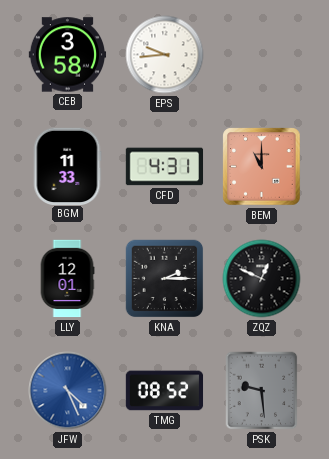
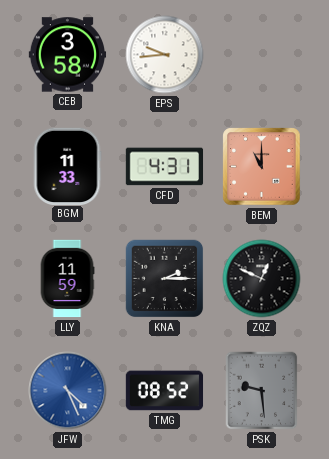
LLY: 12:01 -> 11:59 (67, 279)
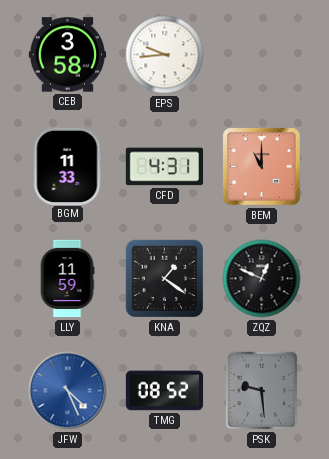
KNA: 2:15 -> 1:21 (165, 279)
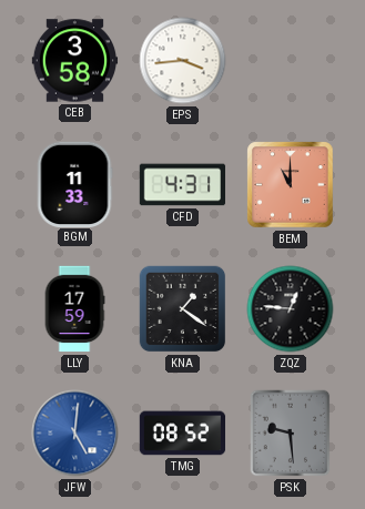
EPS: 9:44 -> 3:44 (183, 61)
LLY: 11:59 -> 17:59 (74, 309)
ZQZ: 12:49 -> 12:46 (291, 309)
JFW: 4:26 -> 5:01 (75, 434)
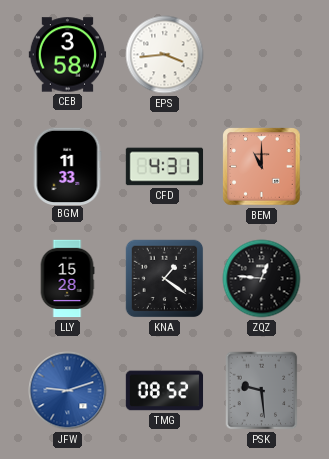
LLY: 17:59 -> 15:28 (67, 279)
JFW: 5:01 -> 9:12 (68, 391)
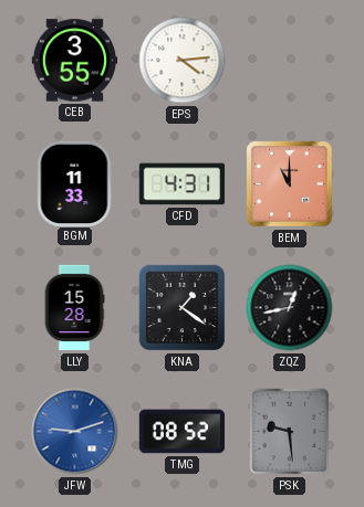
CEB: 3:58 -> 3:55 (75, 61)
EPS: 3:44 -> 4:14 (183, 61)
ZQZ: 12:46 -> 12:43 (290, 308)
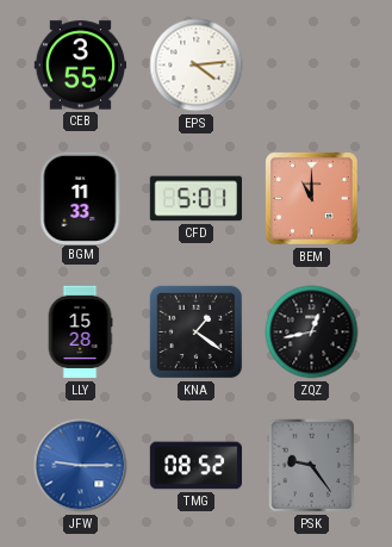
CFD: 4:31 -> 5:01 (197, 199)
JFW: 9:12 -> 9:15 (81, 466)
PSK: 9:29 -> 9:24 (312, 466)
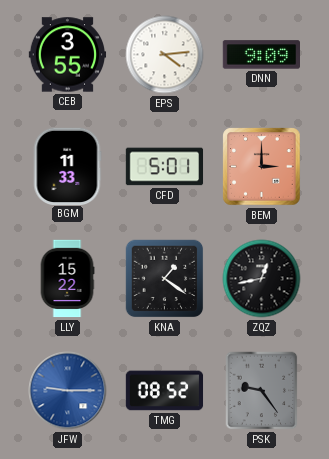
DNN: none -> 9:09 (261, 55)
BEM: 11:00 -> 3:00 (262, 167)
LLY: 15:28 -> 15:22 (67, 279)
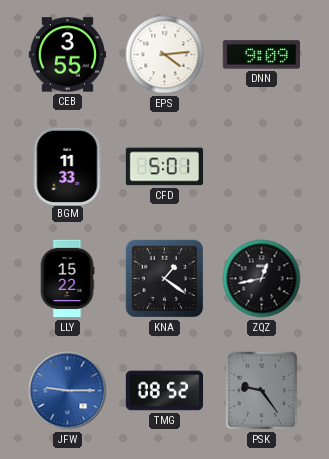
BEM: 3:00 -> none (262, 167)
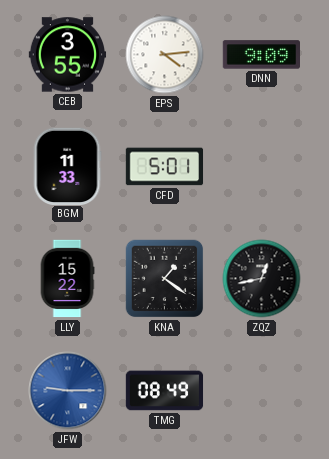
TMG: 08:52 -> 08:49 (165, 391)
PSK: 9:24 -> none (262, 391)
